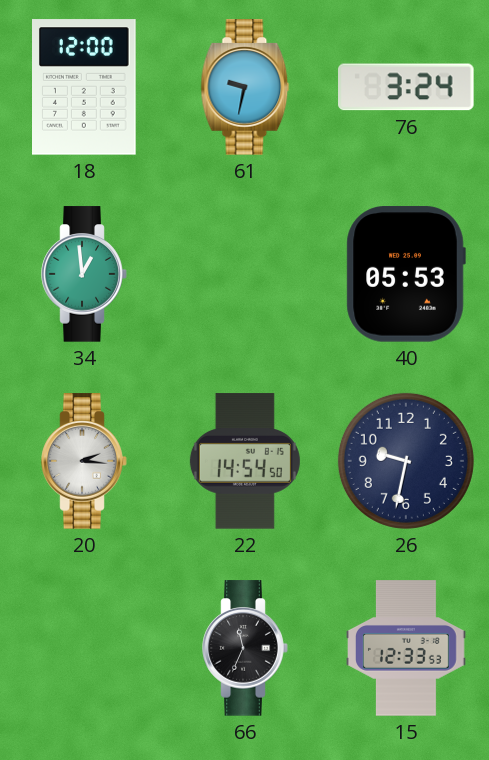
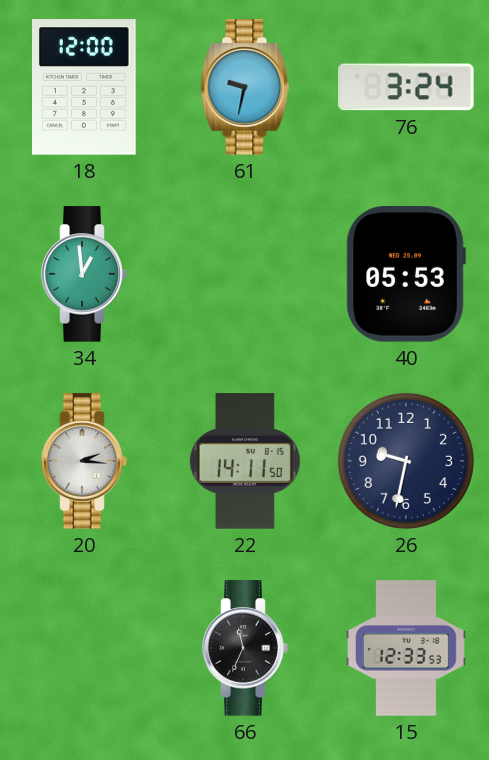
22: 14:54 -> 14:11 (245, 461)
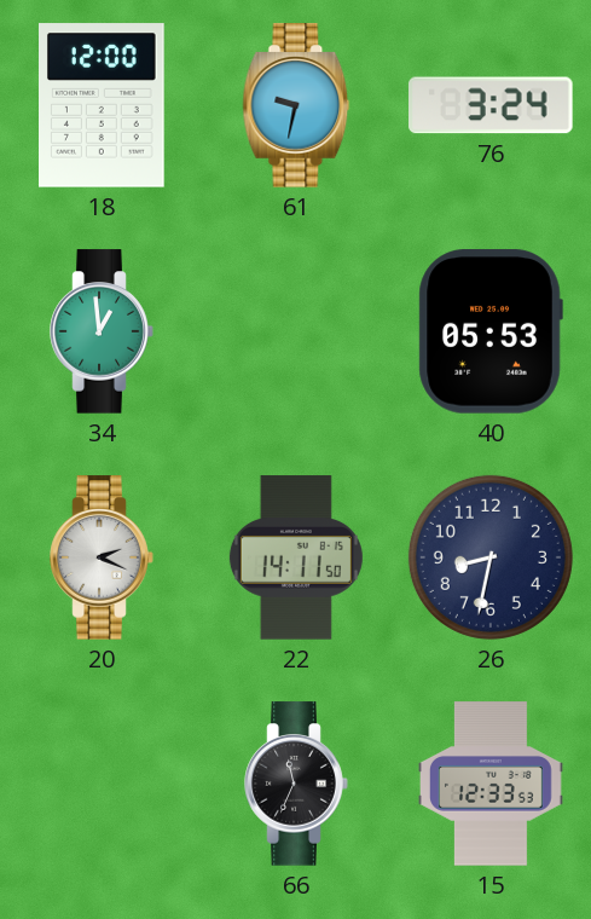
20: 2:16 -> 2:19 (102, 557)
26: 9:32 -> 8:32 (491, 557)
